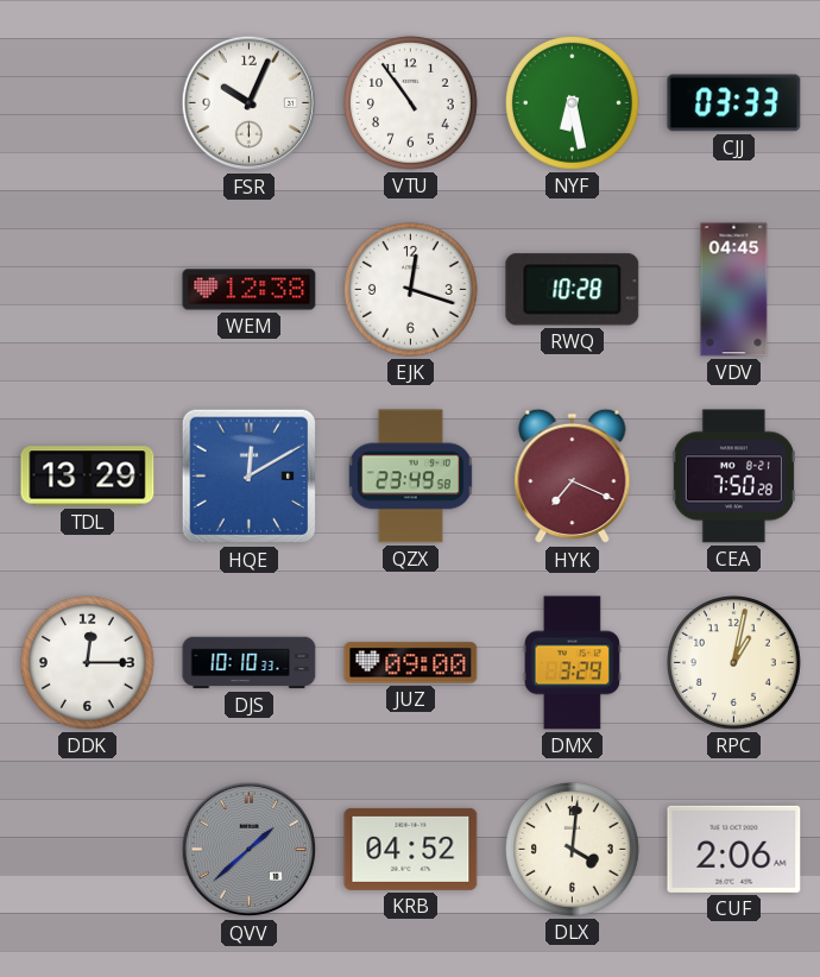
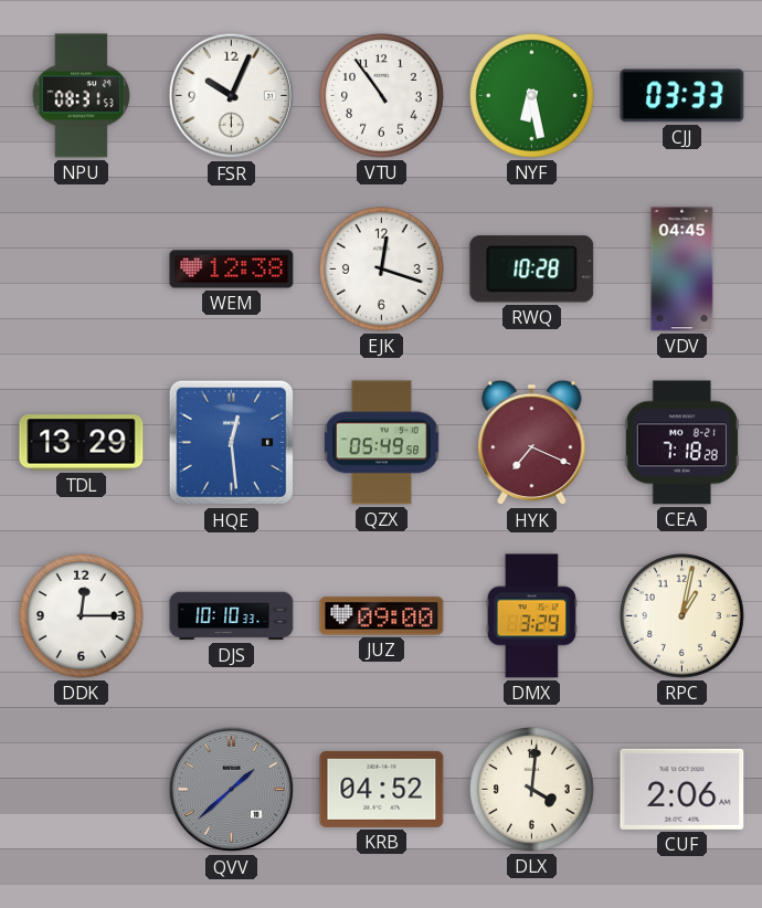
NPU: none -> 08:31 (81, 96)
HQE: 12:10 -> 12:29 (232, 443)
QZX: 23:49 -> 05:49 (381, 443)
CEA: 7:50 -> 7:18 (681, 443)
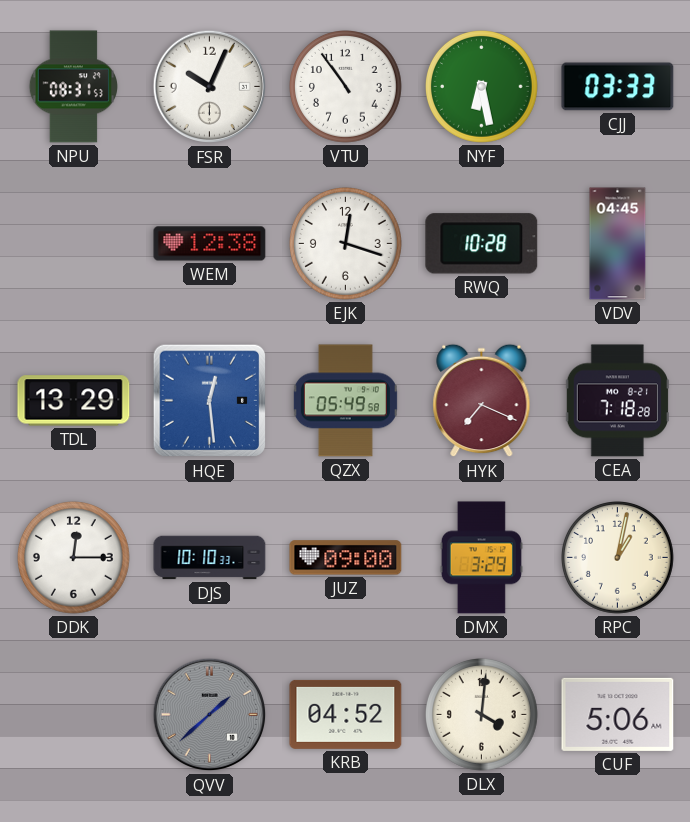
CUF: 2:06 -> 5:06 (618, 714)
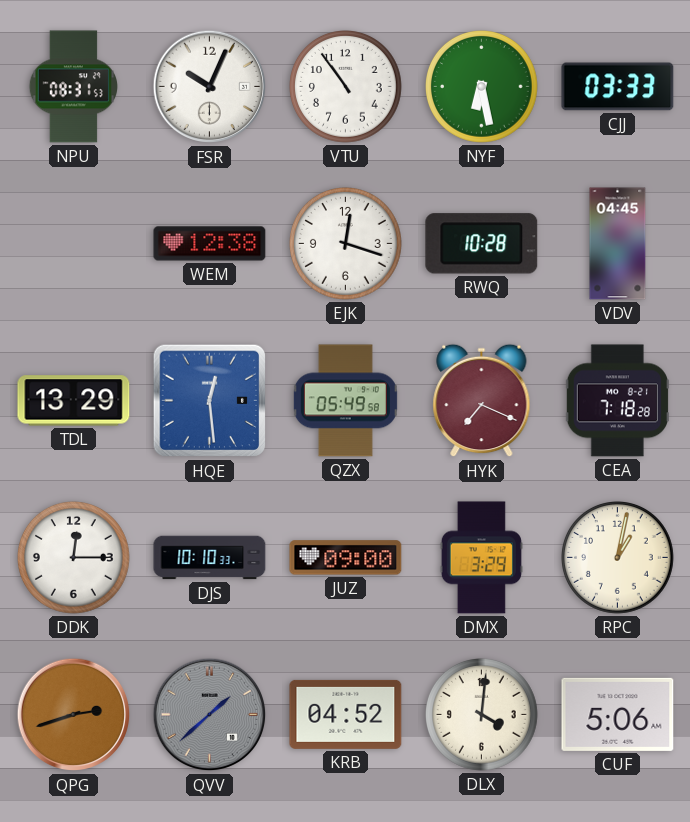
QPG: none -> 2:42 (74, 715)
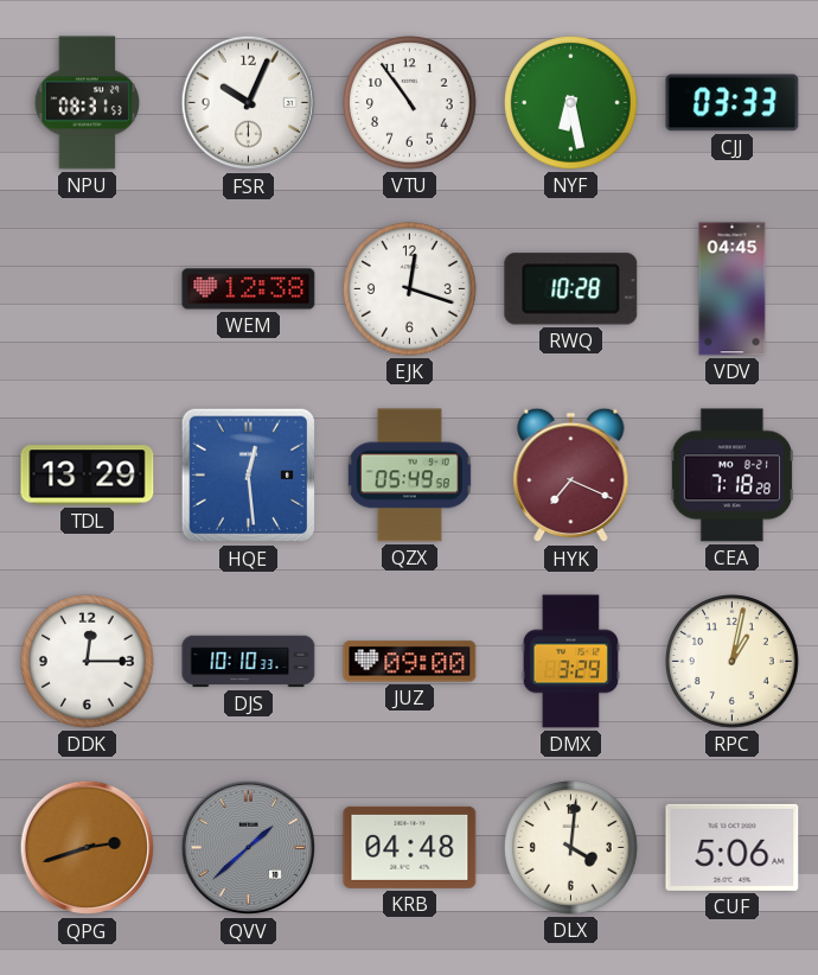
KRB: 04:52 -> 04:48 (410, 847)
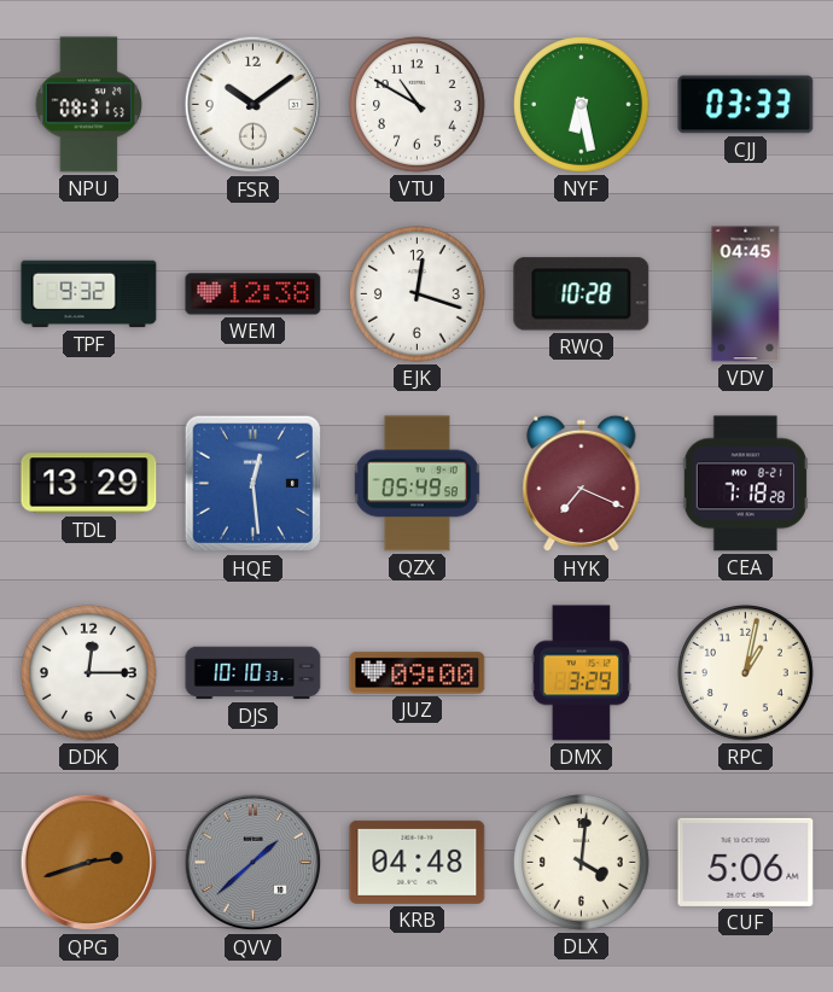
FSR: 10:04 -> 10:09 (254, 105)
VTU: 10:54 -> 10:50 (418, 105)
TPF: none -> 9:32 (89, 294)
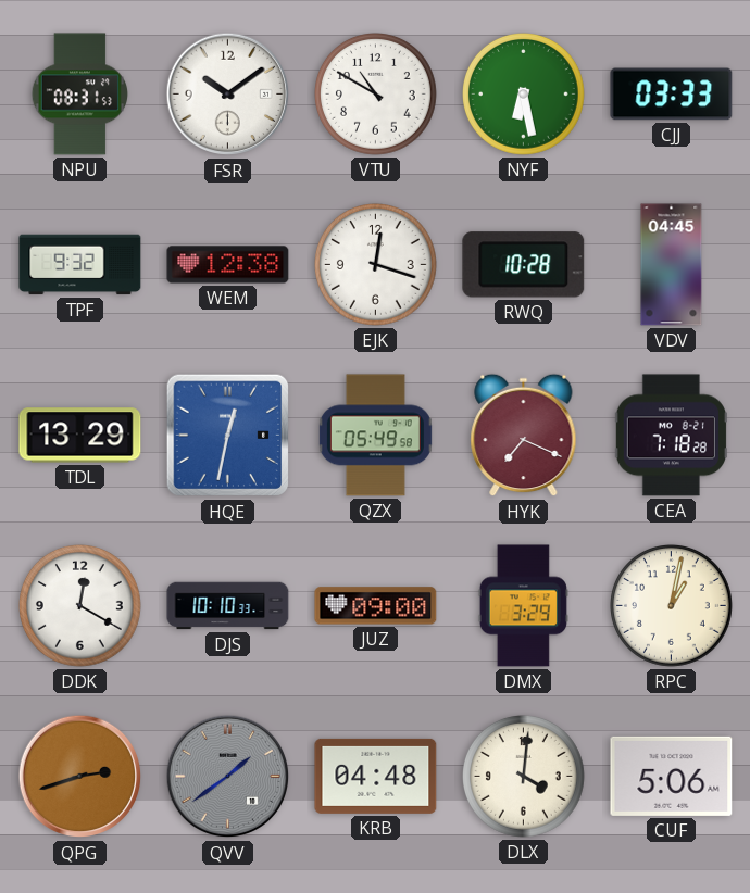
HQE: 12:29 -> 12:32 (228, 436)
DDK: 12:15 -> 12:20 (80, 606)
QVV: 1:38 -> 1:39 (228, 777)
